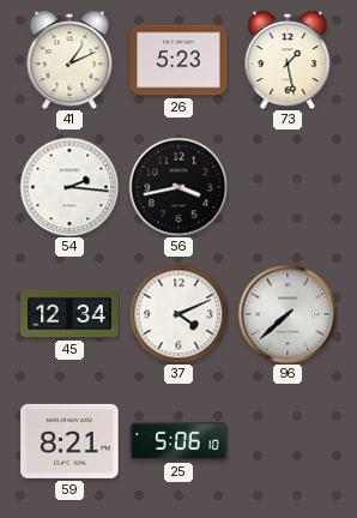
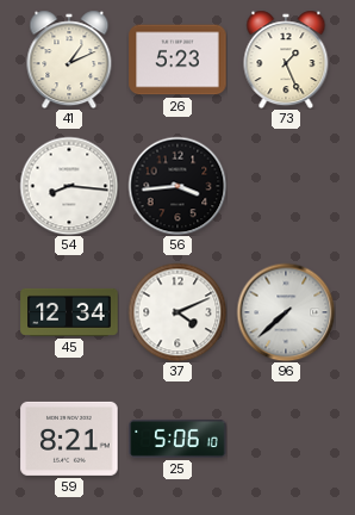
73: 1:28 -> 1:26 (286, 60)
54: 2:16 -> 8:16 (69, 186)
56: 3:43 -> 3:44 (177, 186)
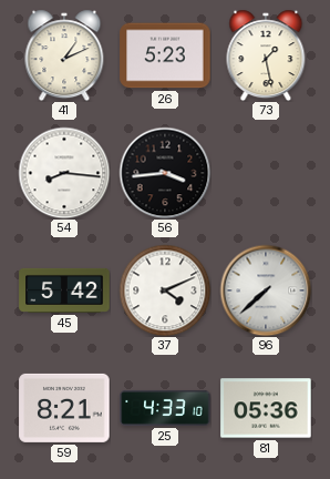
73: 1:26 -> 1:28 (266, 55)
45: 12:34 -> 5:42 (64, 291)
25: 5:06 -> 4:33 (165, 408)
81: none -> 05:36 (266, 408)
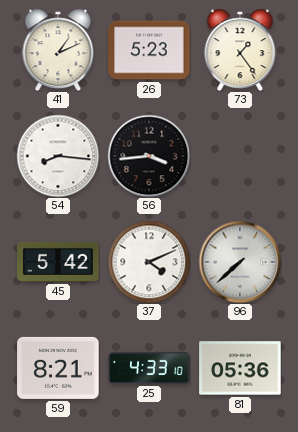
73: 1:28 -> 1:24 (240, 50)
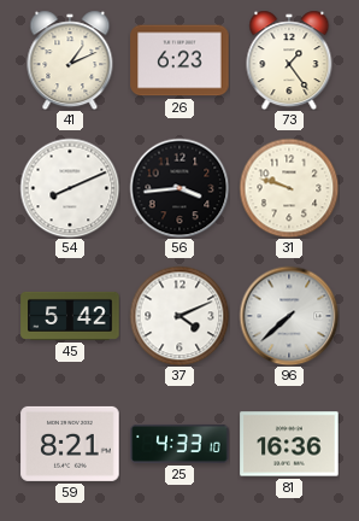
26: 5:23 -> 6:23 (179, 60)
54: 8:16 -> 8:11 (70, 188)
31: none -> 9:48 (289, 188)
81: 05:36 -> 16:36 (289, 444)
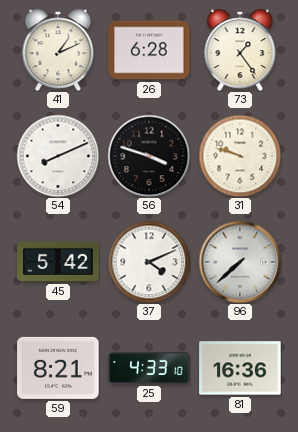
26: 6:23 -> 6:28 (149, 50)
56: 3:44 -> 3:48 (149, 156)
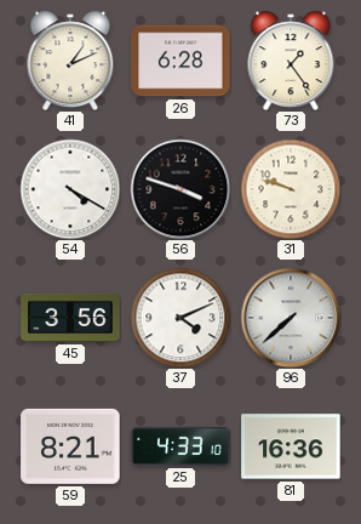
54: 8:11 -> 4:20 (70, 189)
45: 5:42 -> 3:56 (70, 318)
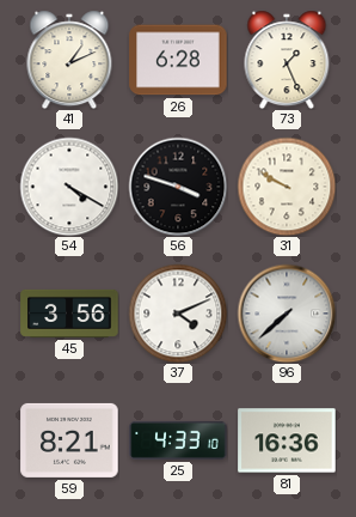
73: 1:24 -> 1:26 (287, 60)
31: 9:48 -> 9:50 (287, 187)
